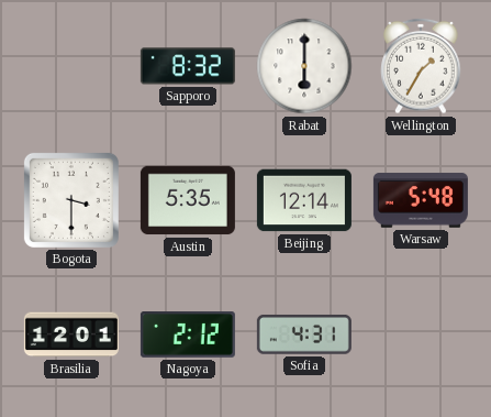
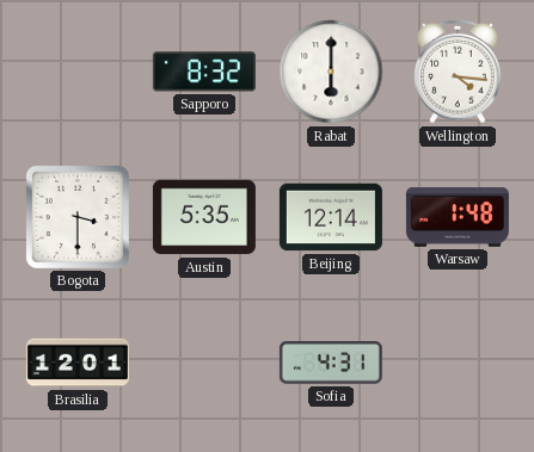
Wellington: 1:35 -> 4:16 (458, 72)
Warsaw: 5:48 -> 1:48 (458, 217)
Nagoya: 2:12 -> none (188, 336)
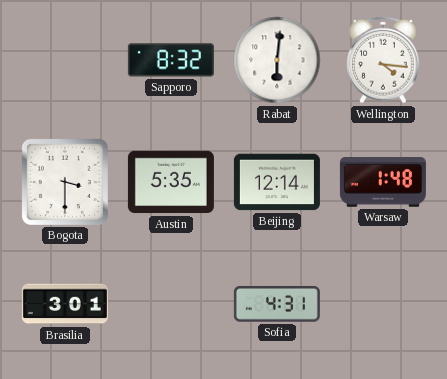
Rabat: 6:00 -> 6:01 (277, 60)
Brasilia: 12:01 -> 3:01 (65, 304)
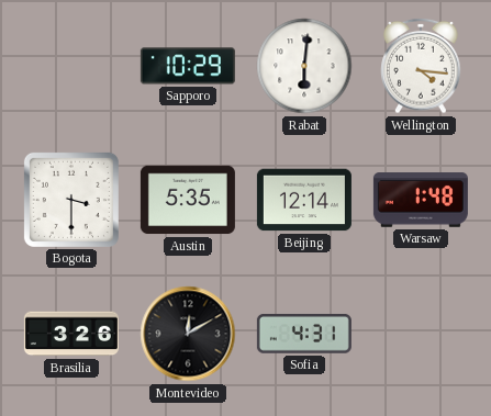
Sapporo: 8:32 -> 10:29 (188, 66)
Brasilia: 3:01 -> 3:26 (71, 334)
Montevideo: none -> 12:10 (188, 334)
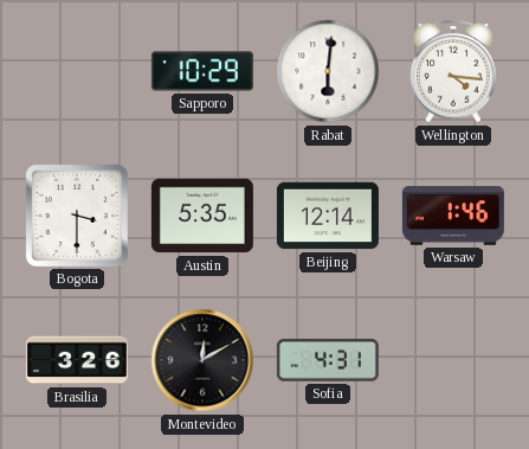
Warsaw: 1:48 -> 1:46 (453, 216)
